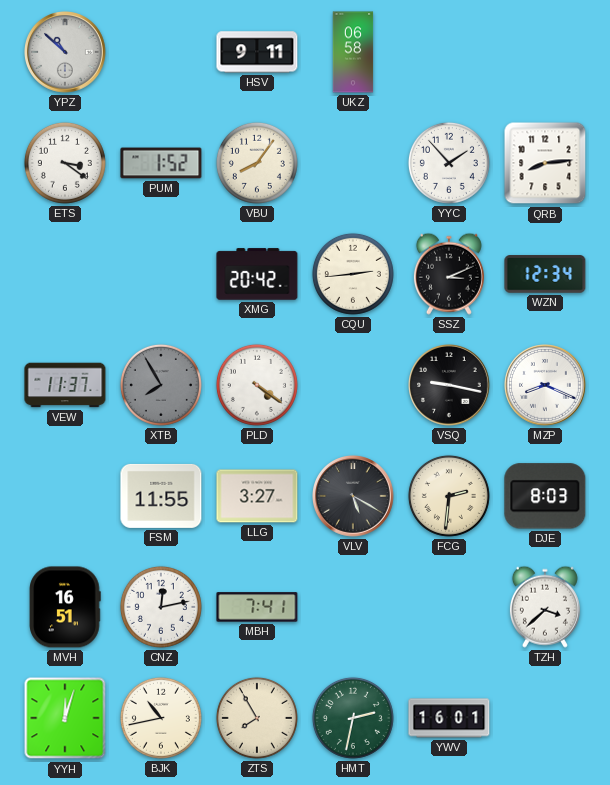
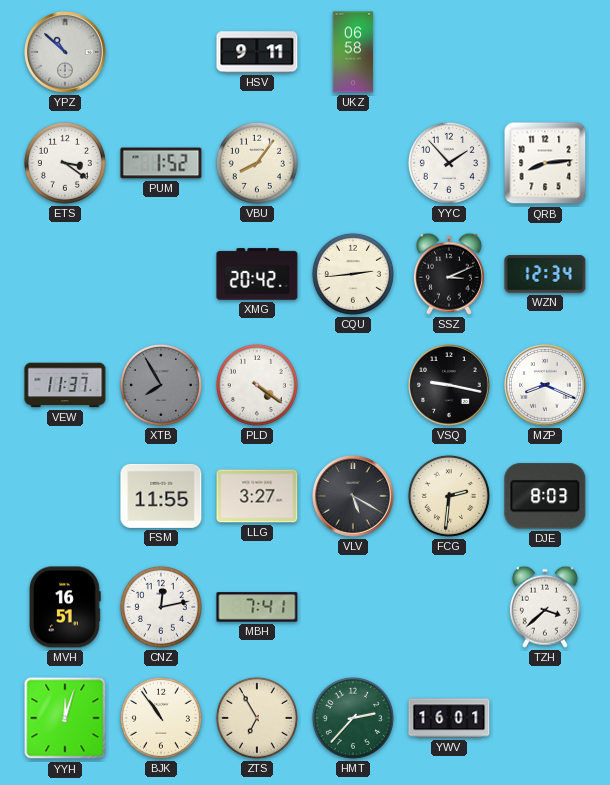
BJK: 10:43 -> 10:54 (161, 718)
ZTS: 7:55 -> 6:55 (257, 718)
HMT: 2:32 -> 2:37 (353, 718)
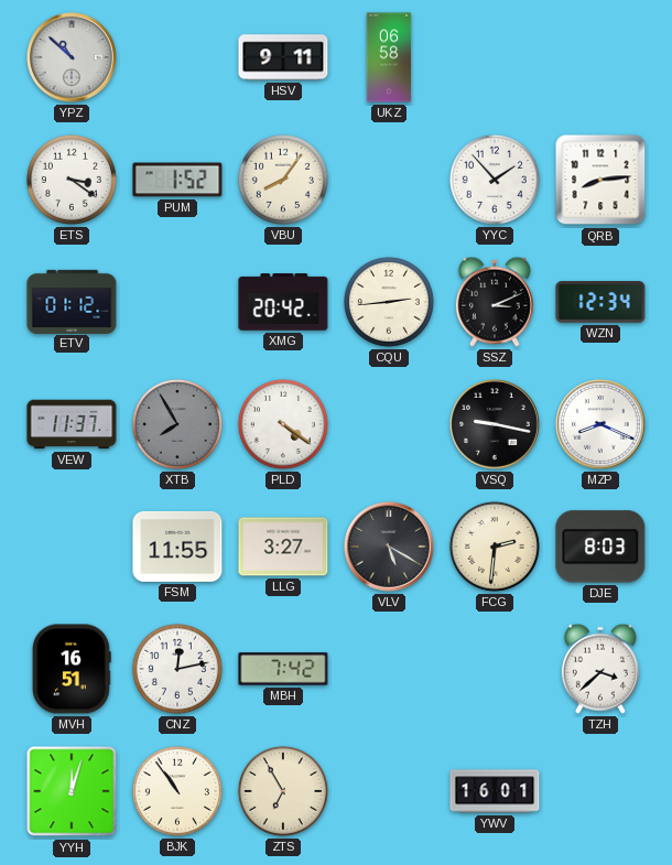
ETV: none -> 01:12 (72, 301)
MBH: 7:41 -> 7:42 (283, 669)
HMT: 2:37 -> none (353, 718)
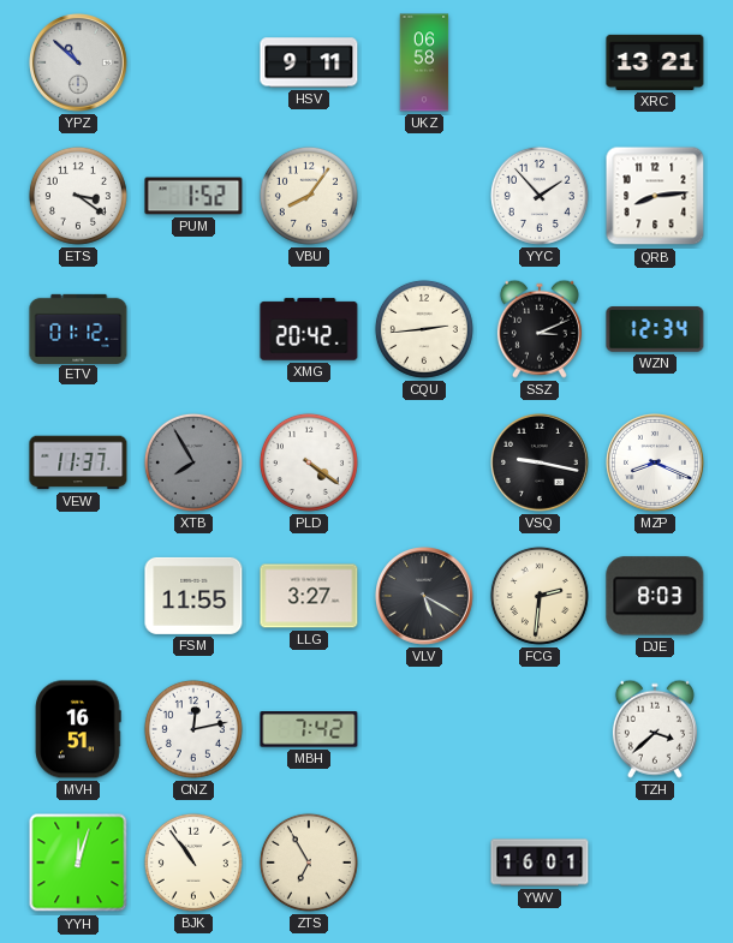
XRC: none -> 13:21 (655, 62)
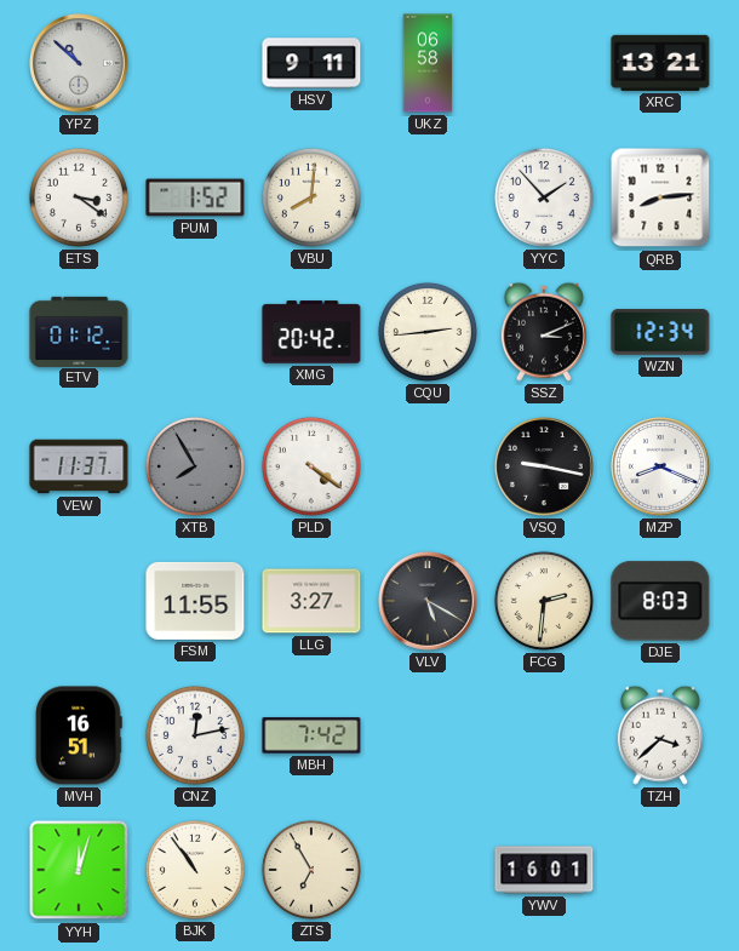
VBU: 8:06 -> 8:01 (311, 197)
